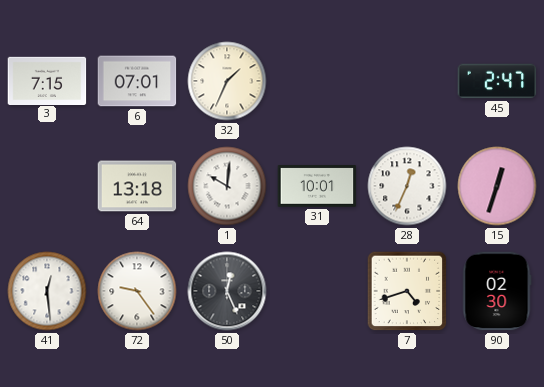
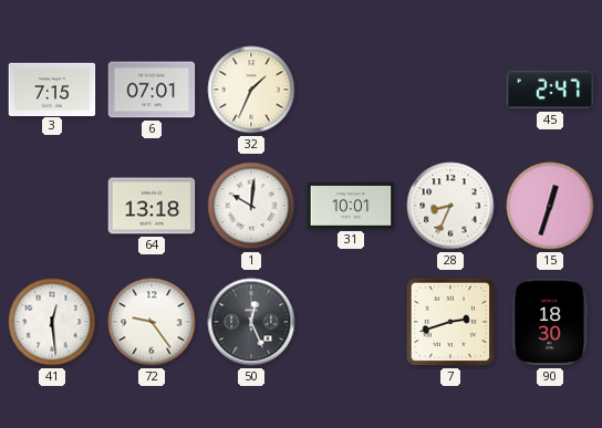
28: 12:34 -> 8:34 (450, 206)
7: 4:42 -> 2:42 (450, 322)
90: 02:30 -> 18:30 (550, 322)
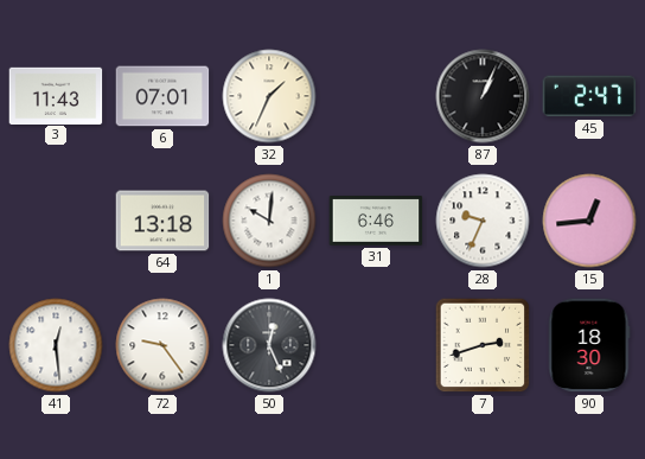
3: 7:15 -> 11:43 (56, 95)
87: none -> 1:04 (483, 96)
31: 10:01 -> 6:46 (376, 221)
28: 8:34 -> 9:34 (483, 221)
15: 12:33 -> 12:44 (589, 221)
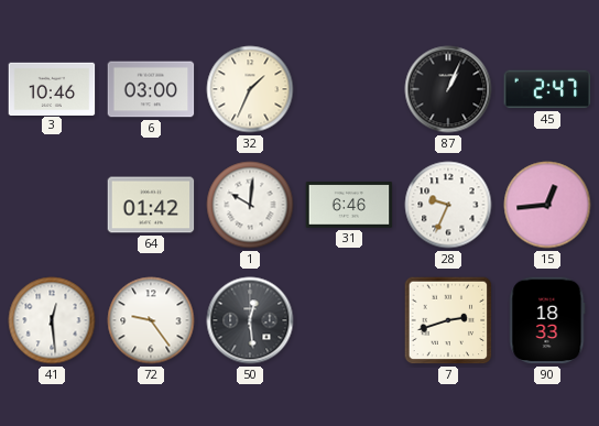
3: 11:43 -> 10:46 (52, 88)
6: 07:01 -> 03:00 (151, 89)
64: 13:18 -> 01:42 (151, 205)
50: 12:26 -> 12:29 (250, 320)
90: 18:30 -> 18:33 (547, 320)
